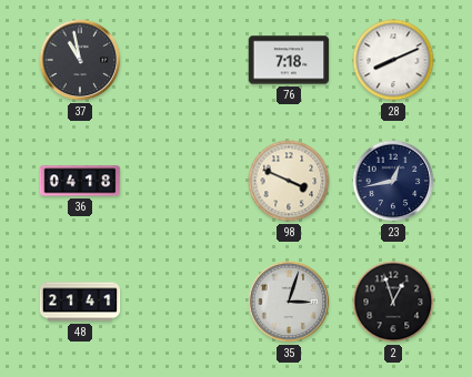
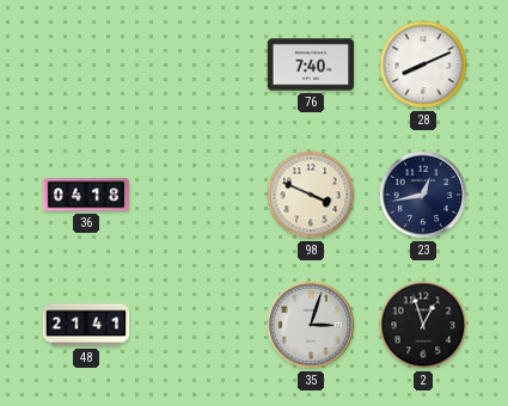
37: 10:58 -> none (80, 60)
76: 7:18 -> 7:40 (311, 64)
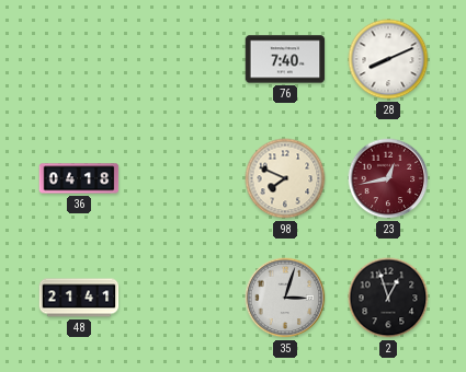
98: 3:49 -> 7:49 (285, 178)
23 dial: navy -> burgundy (388, 178)
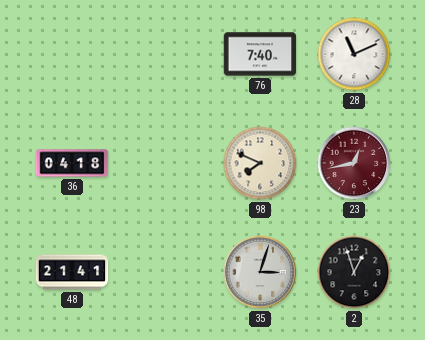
28: 8:11 -> 11:11 (354, 54)
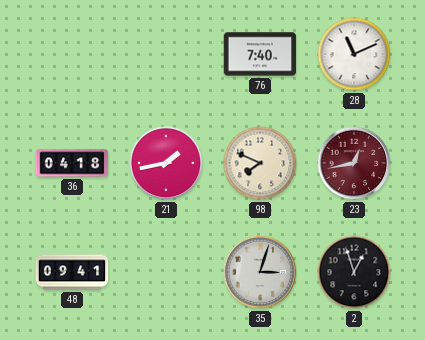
21: none -> 1:43 (166, 163)
48: 21:41 -> 09:41 (72, 272)
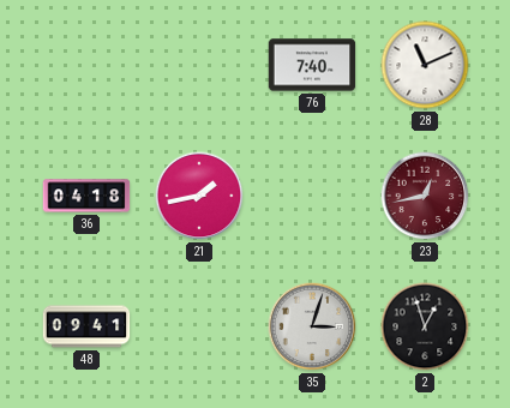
98: 7:49 -> none (260, 163)
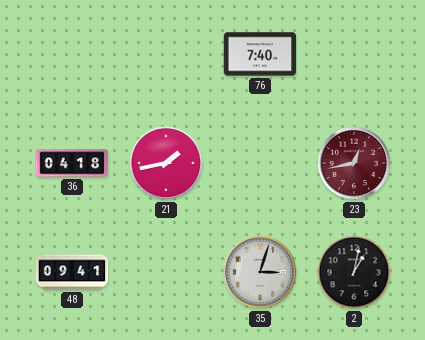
28: 11:11 -> none (425, 65)
2: 12:57 -> 1:02 (354, 272)
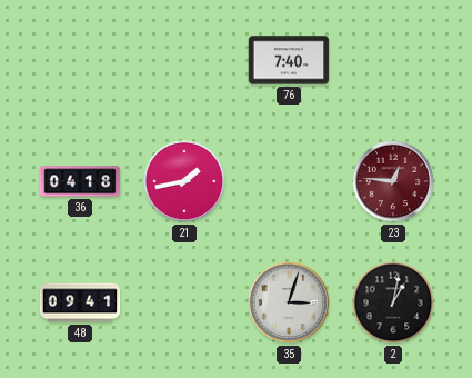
23: 12:43 -> 12:46 (393, 181)
